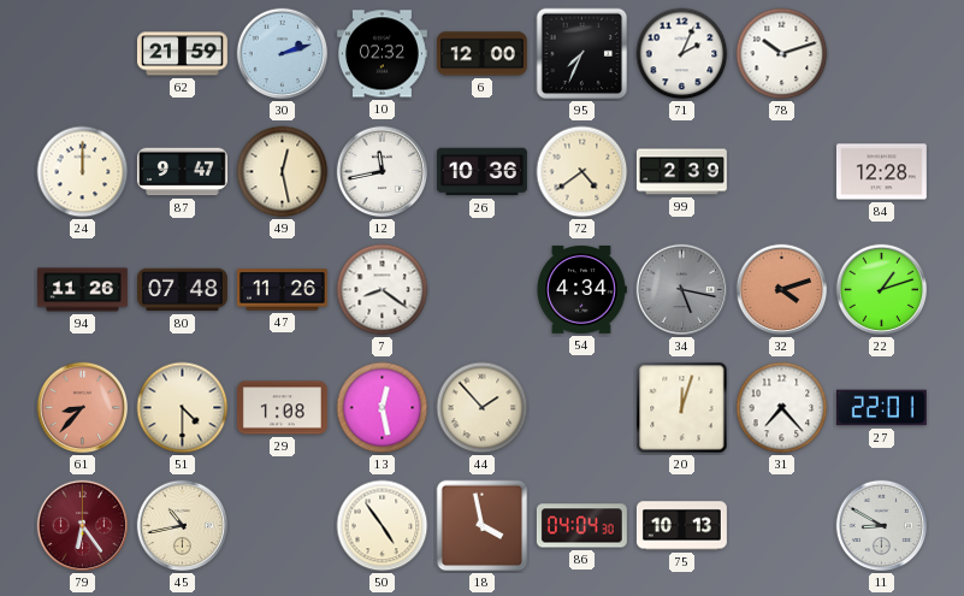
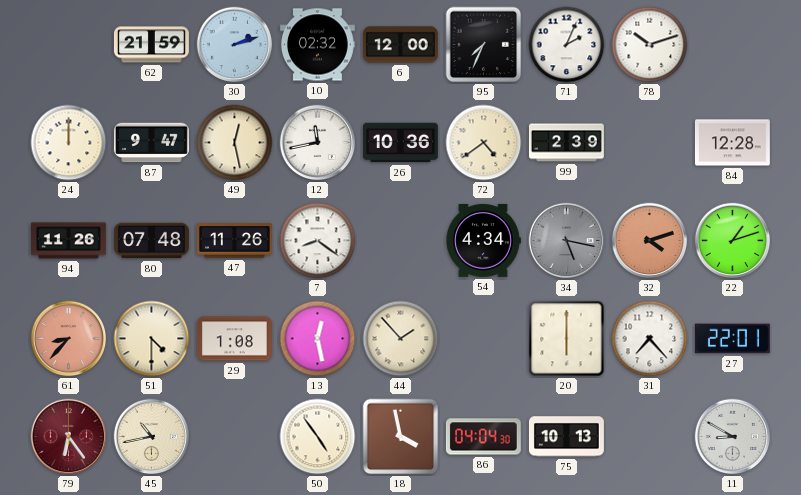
20: 12:03 -> 6:00 (567, 339)
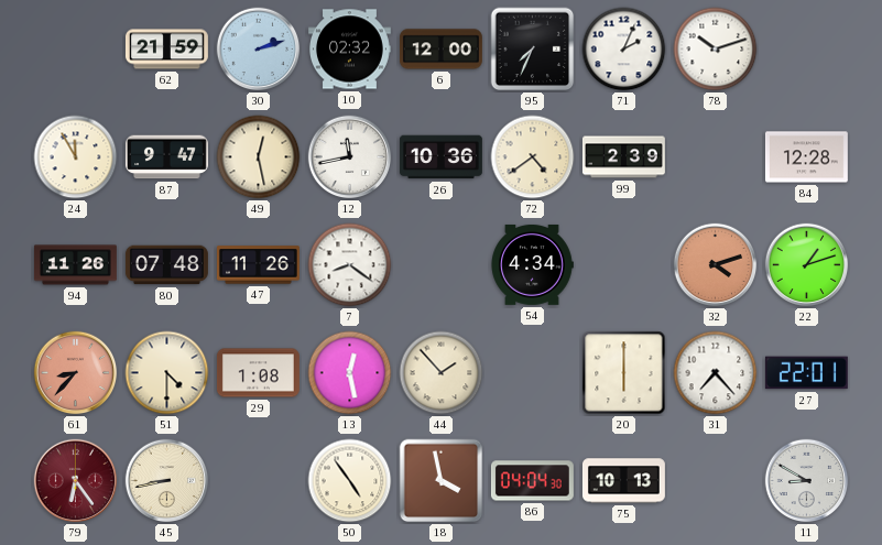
24: 12:00 -> 11:55 (76, 157)
34: 5:17 -> none (567, 241)
45: 10:43 -> 8:43 (167, 481)
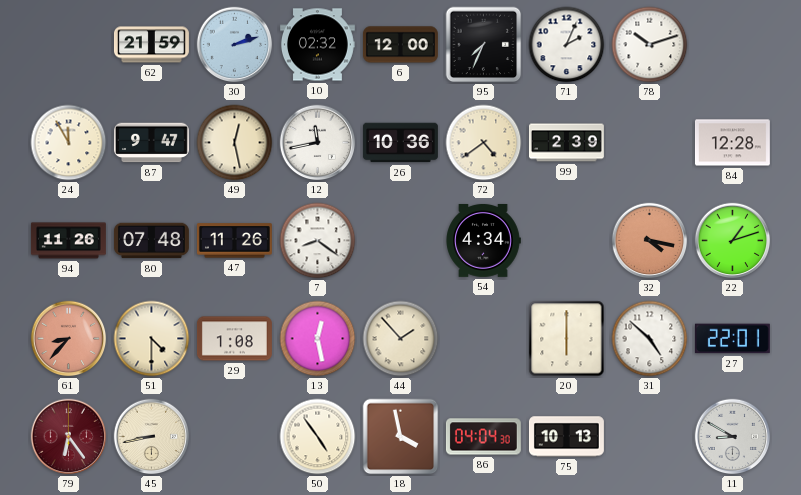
32: 4:12 -> 4:17 (650, 241)
31: 7:23 -> 4:52 (650, 339)
